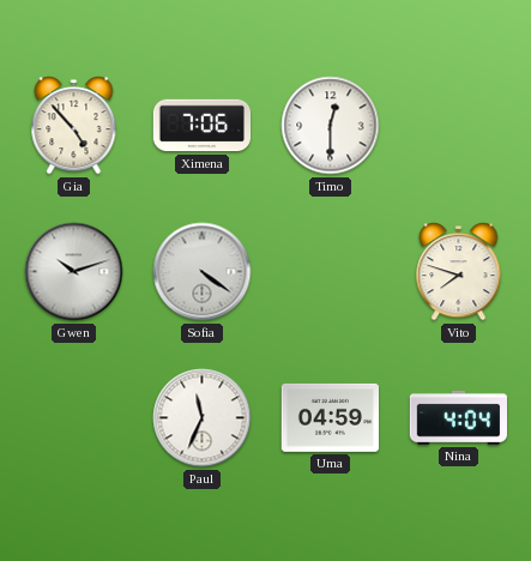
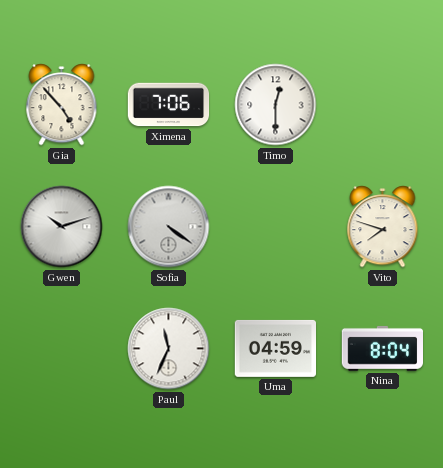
Nina: 4:04 -> 8:04 (382, 348)
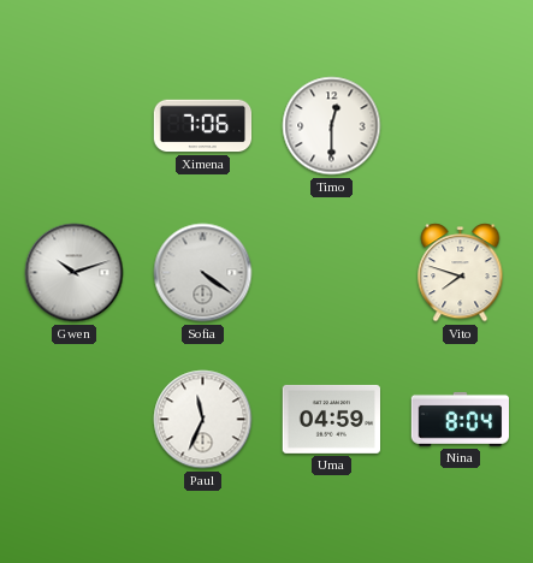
Gia: 4:53 -> none (62, 105)
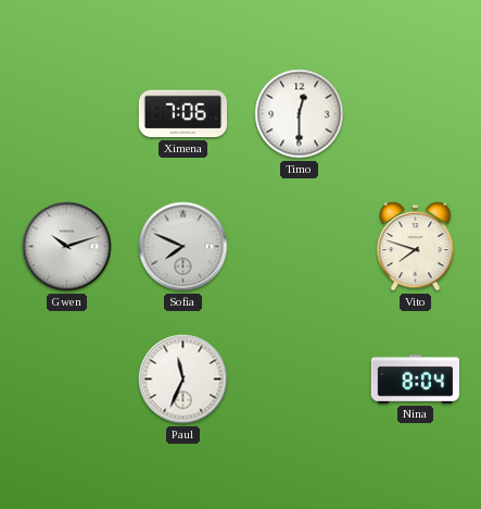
Sofia: 4:21 -> 7:49 (183, 247)
Uma: 04:59 -> none (331, 419)
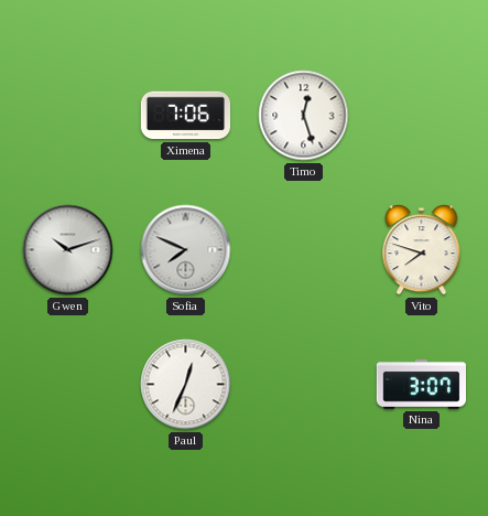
Timo: 12:30 -> 12:27 (304, 116)
Paul: 11:34 -> 12:34 (186, 385)
Nina: 8:04 -> 3:07 (421, 384)
